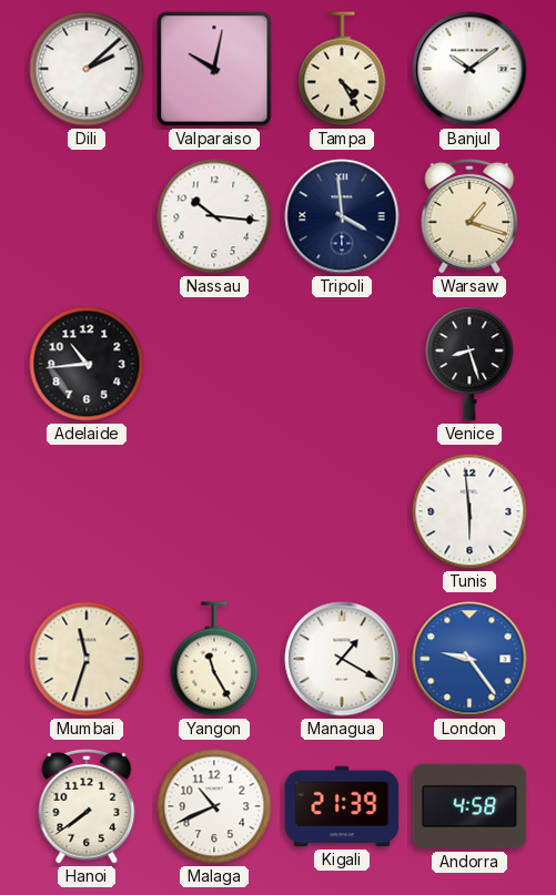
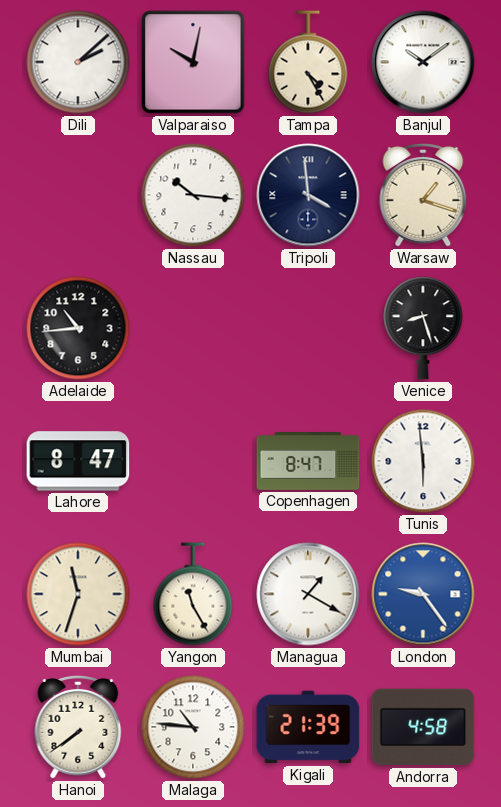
Lahore: none -> 8:47 (78, 461)
Copenhagen: none -> 8:47 (308, 462)
Malaga: 10:41 -> 10:46 (193, 727)
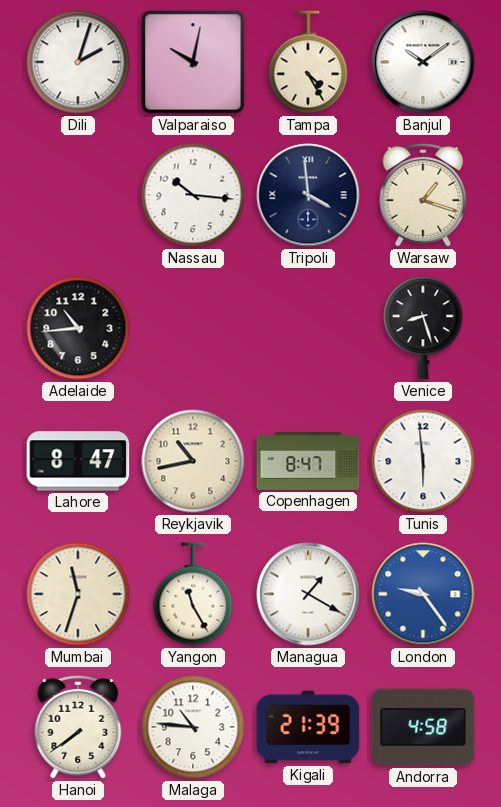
Dili: 2:08 -> 2:03 (78, 62)
Reykjavik: none -> 10:43 (193, 461)
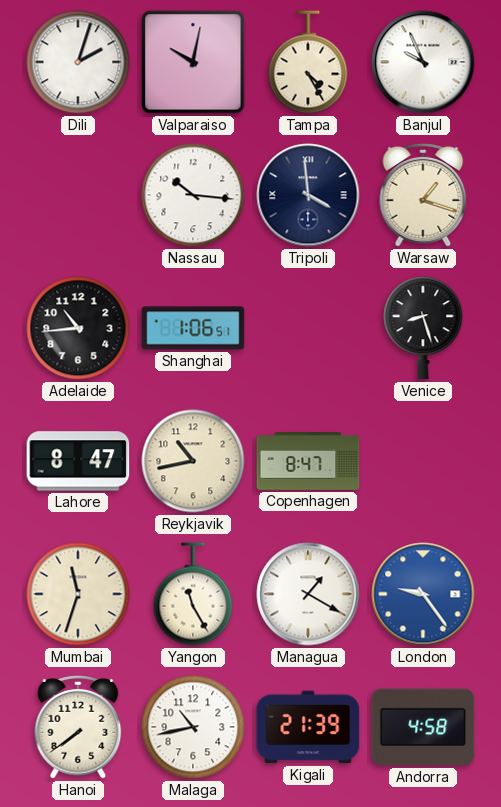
Banjul: 10:09 -> 9:56 (423, 62)
Shanghai: none -> 1:06 (193, 328)
Tunis: 5:59 -> none (423, 461)
Malaga: 10:46 -> 10:43 (193, 727)
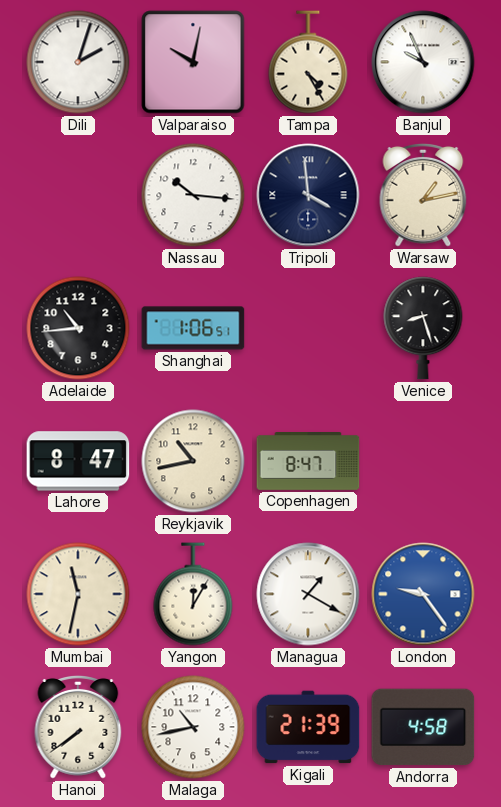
Warsaw: 1:18 -> 1:13 (423, 195)
Mumbai: 11:33 -> 11:32 (78, 594)
Yangon: 11:25 -> 12:05 (193, 594)
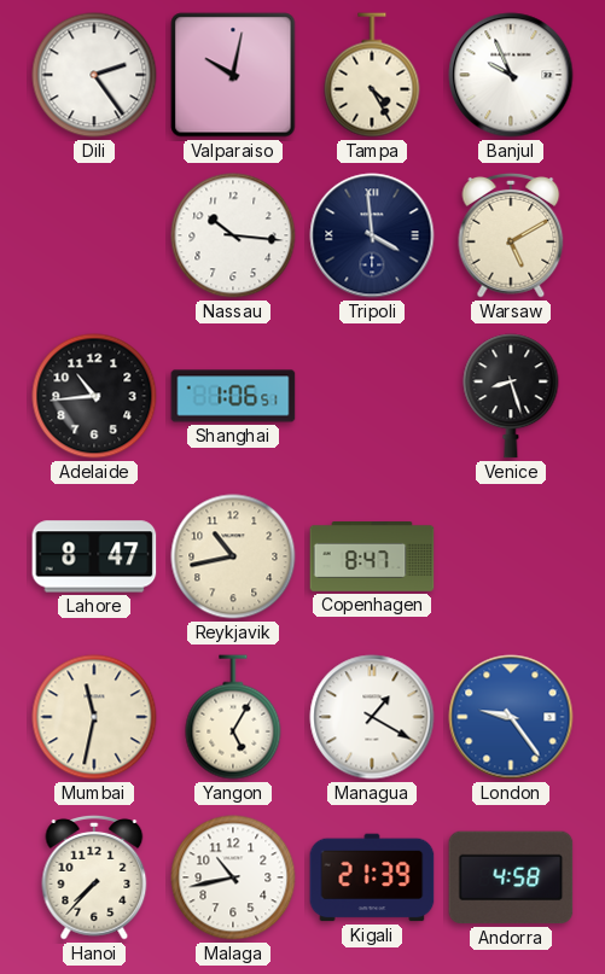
Dili: 2:03 -> 2:24 (94, 75)
Warsaw: 1:13 -> 5:10 (511, 235)
Yangon: 12:05 -> 5:05 (233, 717)
Hanoi: 7:39 -> 7:37 (94, 877)
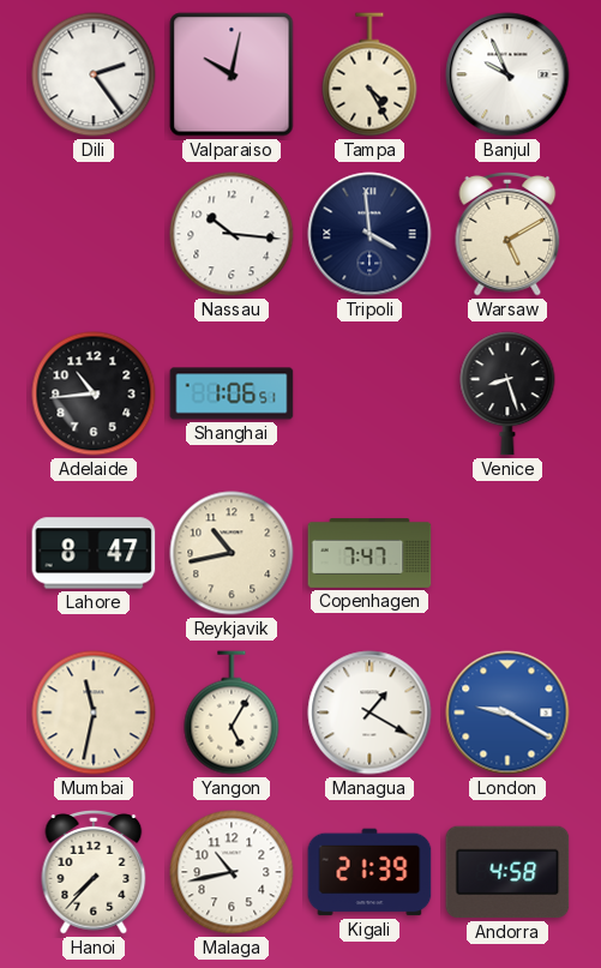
Copenhagen: 8:47 -> 7:47 (369, 554)
London: 9:24 -> 9:20 (507, 713)
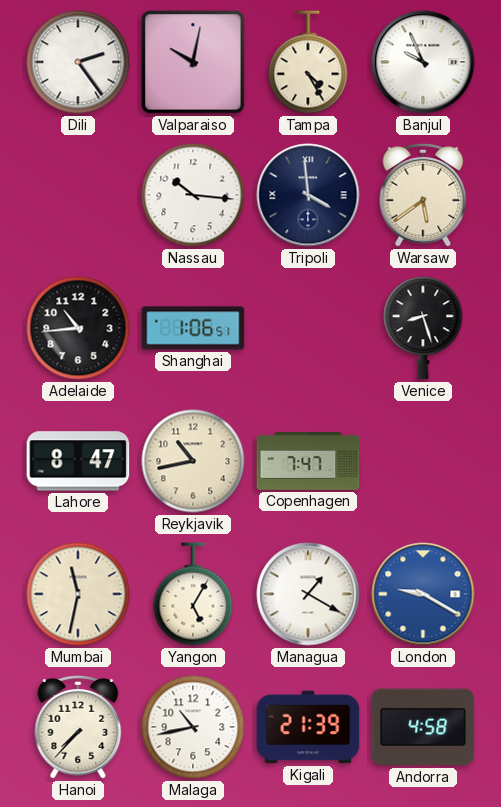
Warsaw: 5:10 -> 5:39 (423, 195)
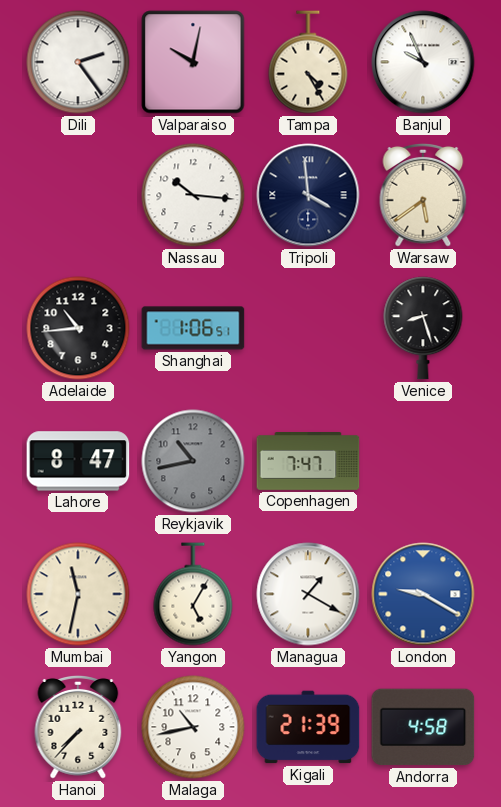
Reykjavik dial: cream -> grey (193, 461)
